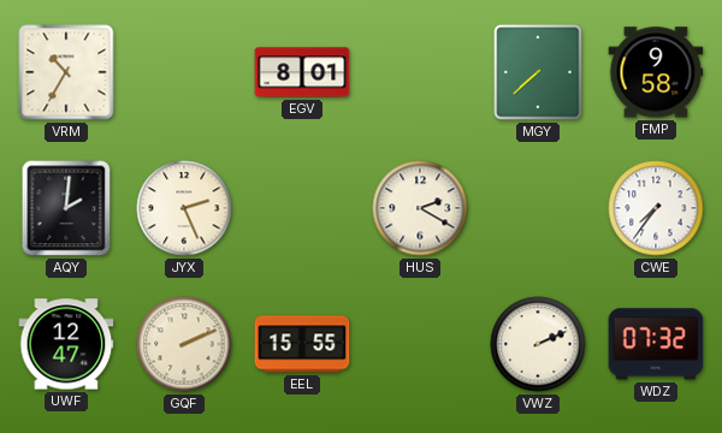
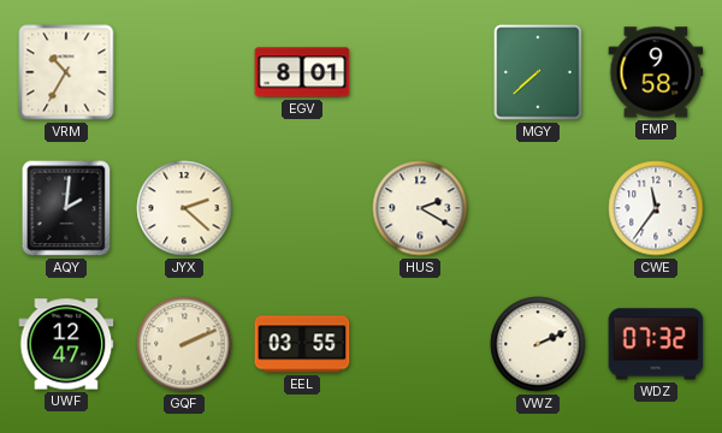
JYX: 2:26 -> 2:22 (184, 208)
CWE: 7:36 -> 11:36 (656, 208)
EEL: 15:55 -> 03:55 (302, 344)
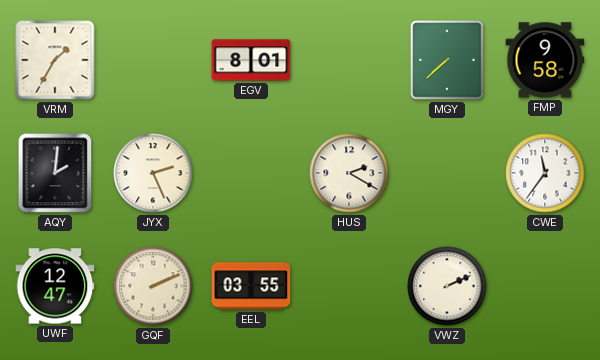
VRM: 10:35 -> 1:35 (55, 60)
JYX: 2:22 -> 2:26 (153, 173)
WDZ: 07:32 -> none (656, 344)
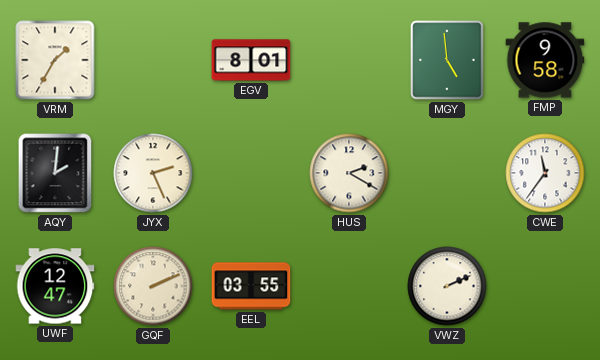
MGY: 7:38 -> 4:59 (447, 60)
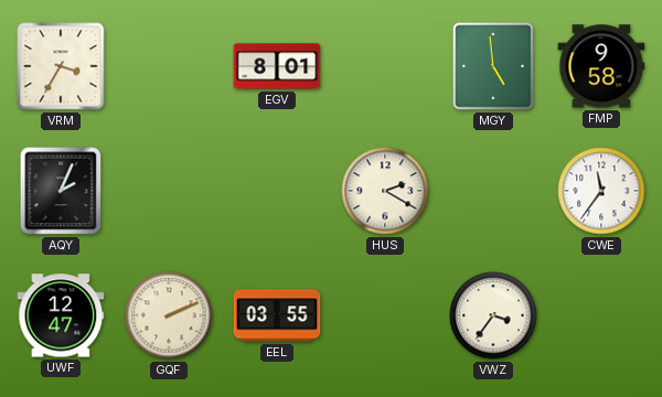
VRM: 1:35 -> 3:35 (61, 66)
AQY: 2:01 -> 2:04 (61, 191)
JYX: 2:26 -> none (153, 173)
VWZ: 2:11 -> 3:36 (493, 315)
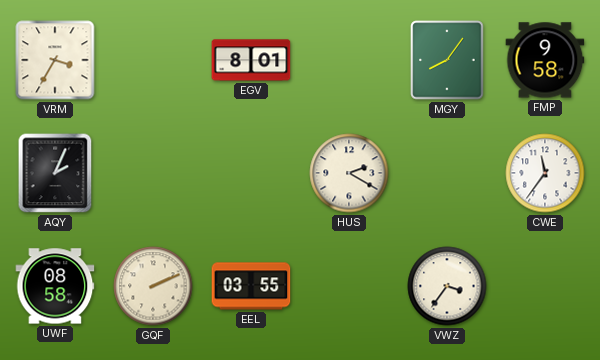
MGY: 4:59 -> 8:06 (447, 60)
UWF: 12:47 -> 08:58 (55, 286)
